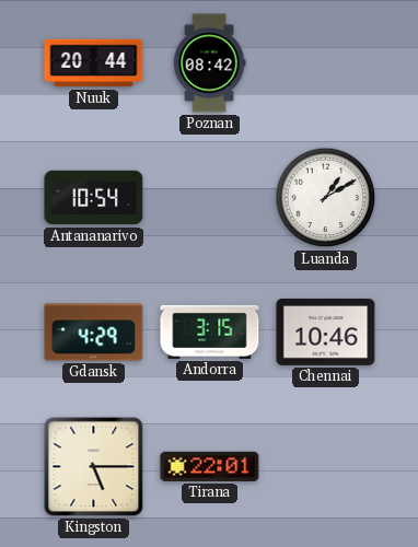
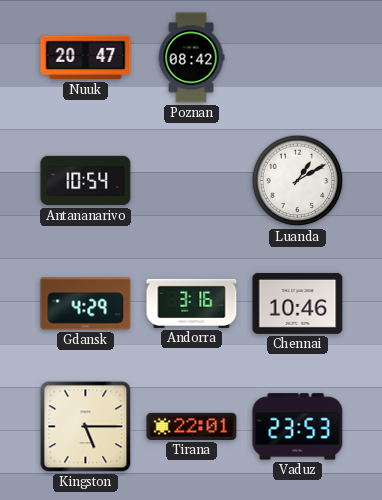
Nuuk: 20:44 -> 20:47 (86, 58)
Andorra: 3:15 -> 3:16 (192, 303)
Vaduz: none -> 23:53 (298, 427)
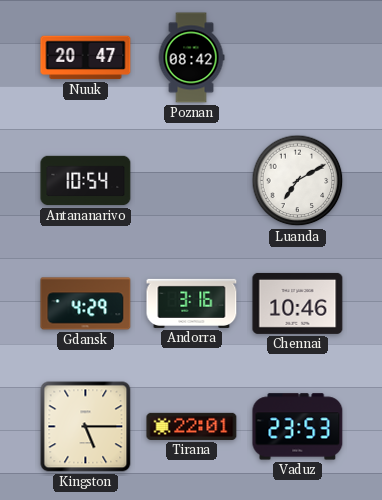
Luanda: 1:10 -> 7:10 (298, 181)
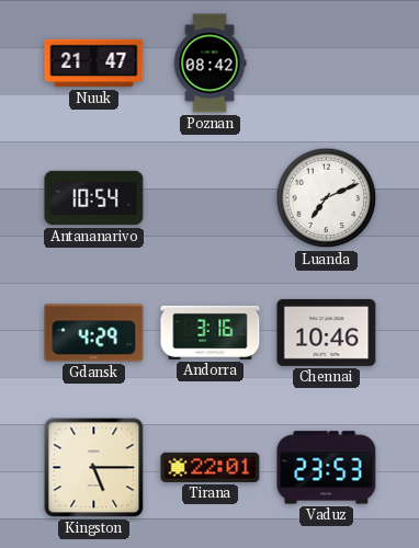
Nuuk: 20:47 -> 21:47 (94, 64)
Luanda: 7:10 -> 7:11 (327, 198)
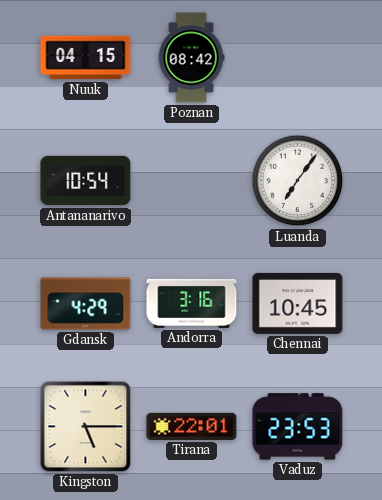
Nuuk: 21:47 -> 04:15 (86, 58)
Luanda: 7:11 -> 7:06 (298, 181)
Chennai: 10:46 -> 10:45 (298, 303)
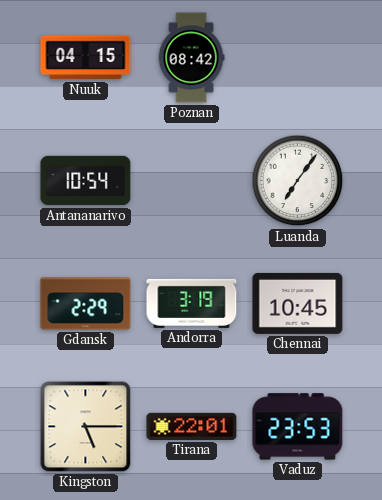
Gdansk: 4:29 -> 2:29 (86, 304)
Andorra: 3:16 -> 3:19 (192, 303)
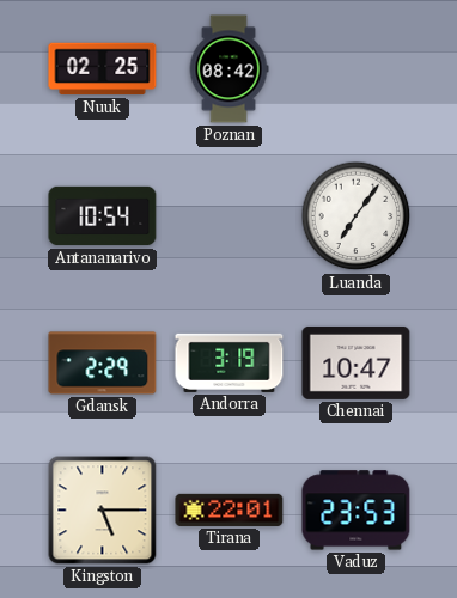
Nuuk: 04:15 -> 02:25 (103, 69)
Chennai: 10:45 -> 10:47 (357, 362)
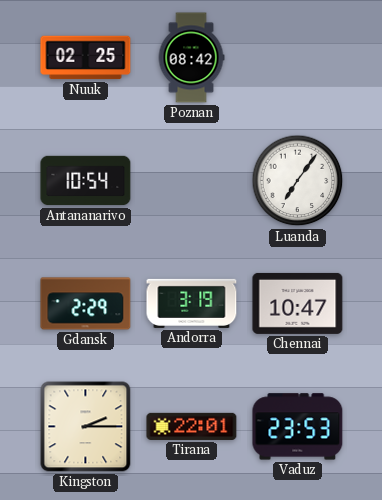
Kingston: 5:15 -> 2:15 (86, 427)
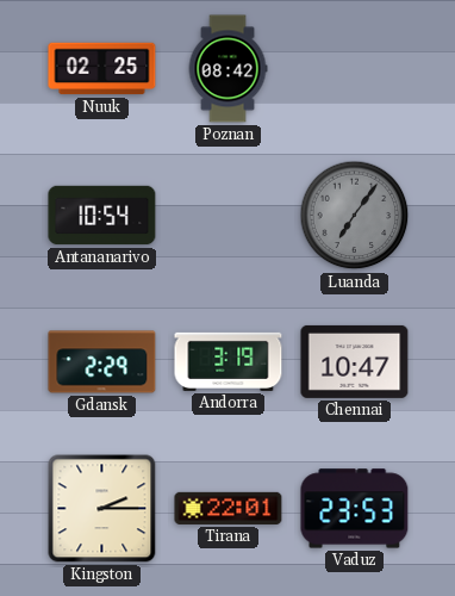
Luanda dial: white -> grey (355, 216)
